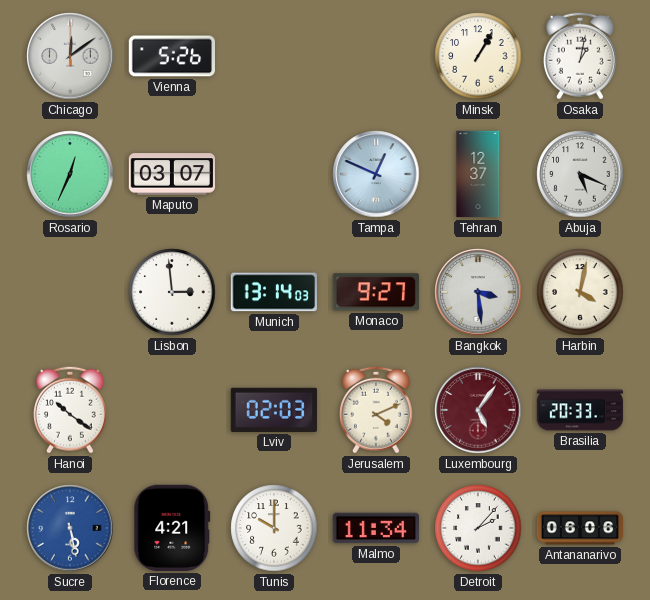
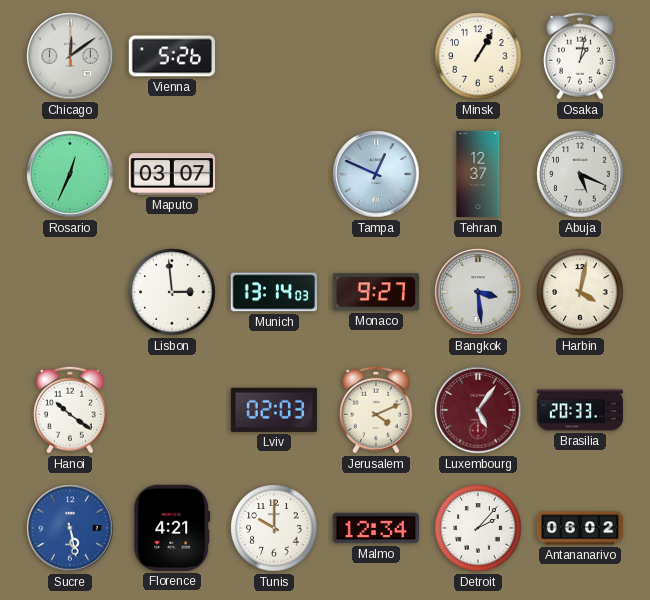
Malmo: 11:34 -> 12:34 (375, 528)
Antananarivo: 06:06 -> 06:02 (580, 528)
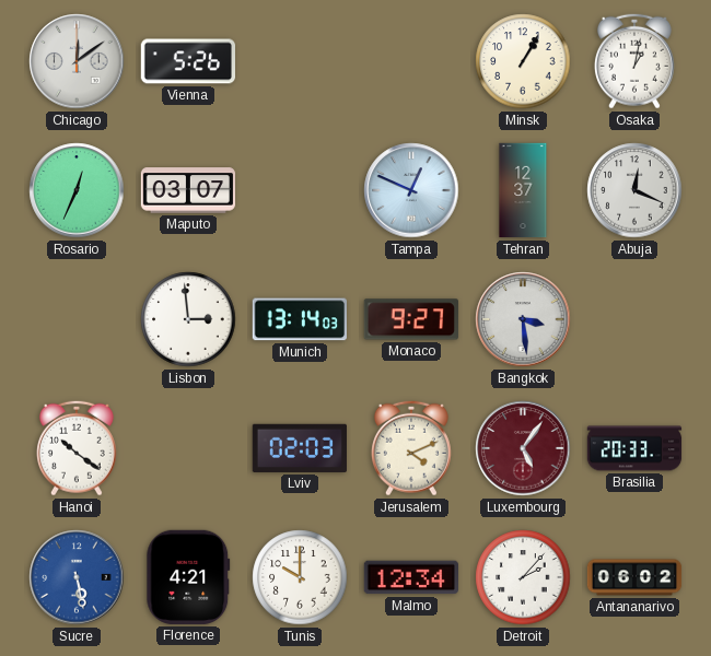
Abuja: 5:19 -> 12:19 (634, 190)
Harbin: 4:02 -> none (580, 292)
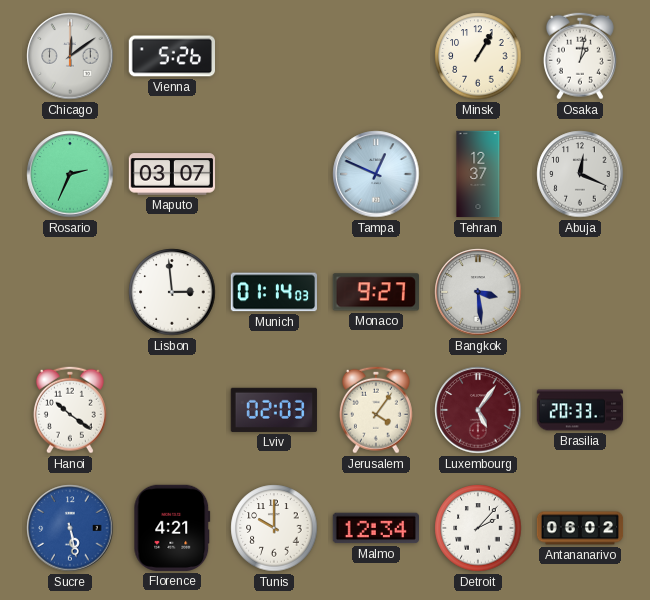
Rosario: 12:34 -> 2:34 (70, 174)
Munich: 13:14 -> 01:14 (273, 292)
Jerusalem: 4:11 -> 4:06 (376, 410)
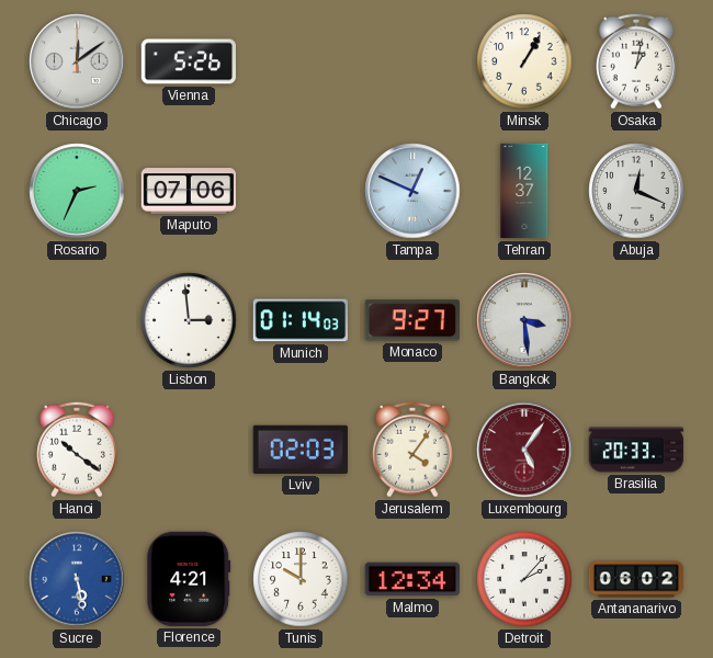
Maputo: 03:07 -> 07:06 (189, 191)
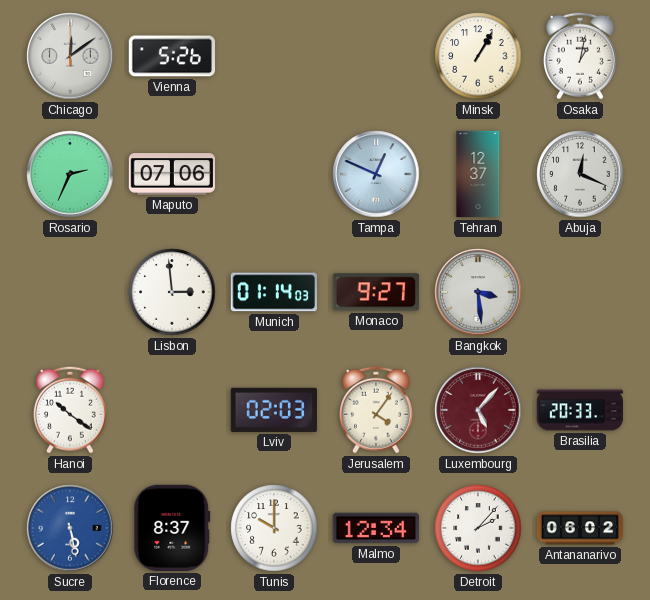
Luxembourg: 5:06 -> 5:07 (478, 410)
Florence: 4:21 -> 8:37 (172, 528)
